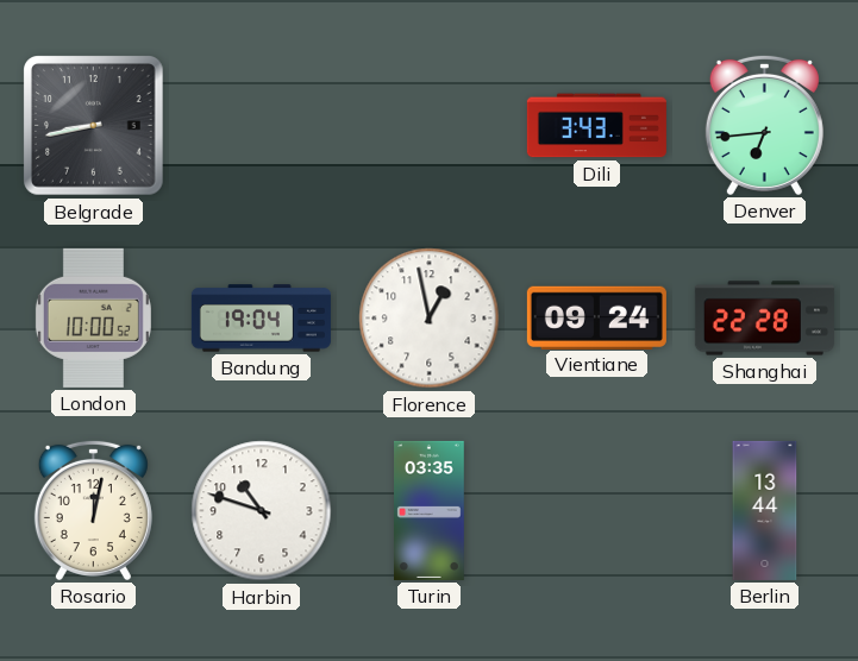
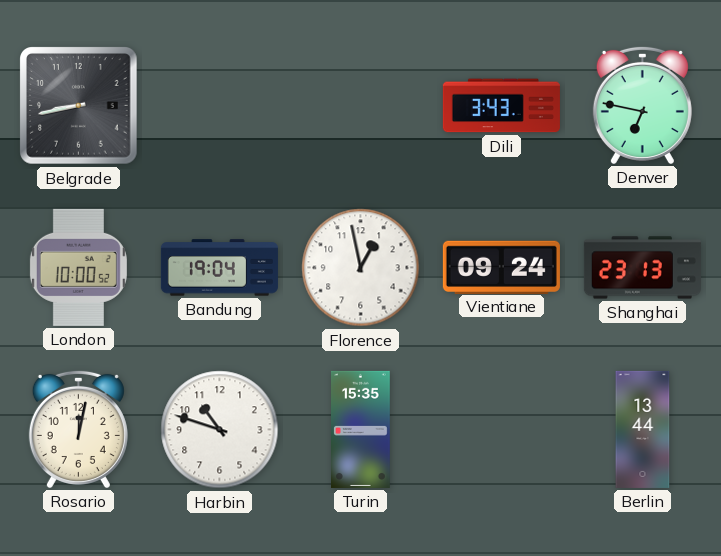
Denver: 6:44 -> 6:47 (642, 105)
Shanghai: 22:28 -> 23:13 (642, 268)
Turin: 03:35 -> 15:35 (361, 429)
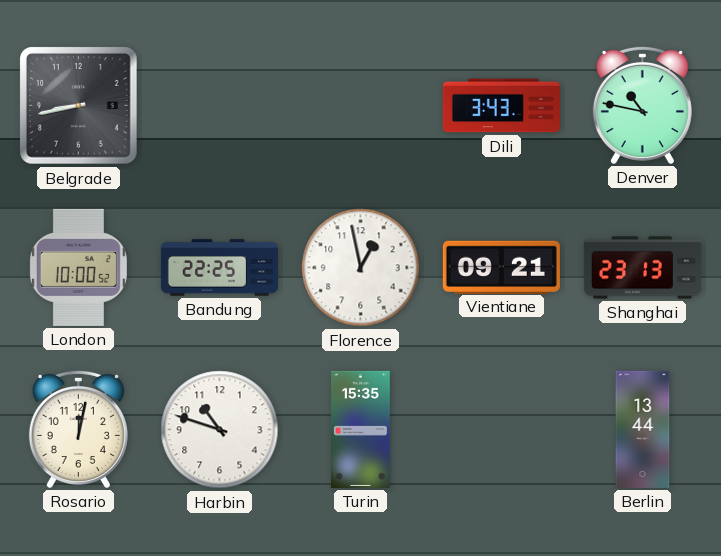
Denver: 6:47 -> 10:47 (642, 105)
Bandung: 19:04 -> 22:25 (219, 268)
Vientiane: 09:24 -> 09:21 (501, 267)
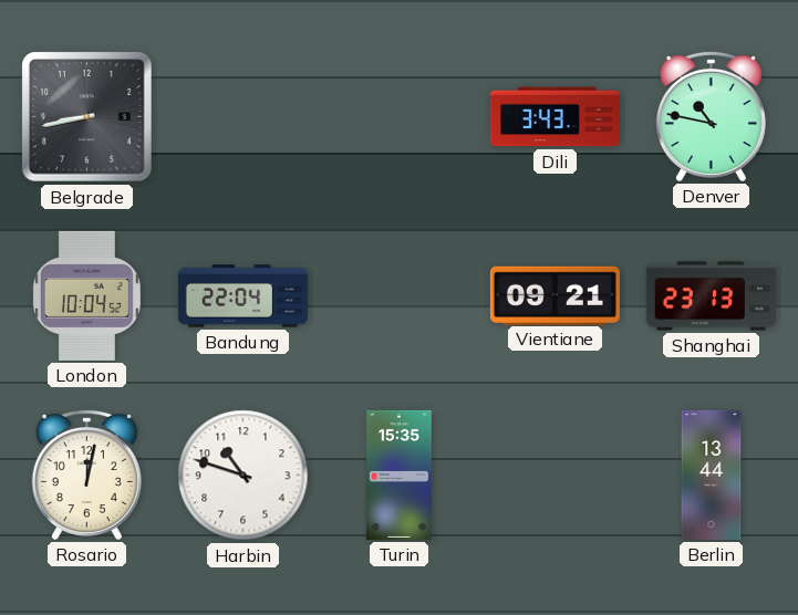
London: 10:00 -> 10:04 (86, 295)
Bandung: 22:25 -> 22:04 (242, 296)
Florence: 12:58 -> none (361, 268)
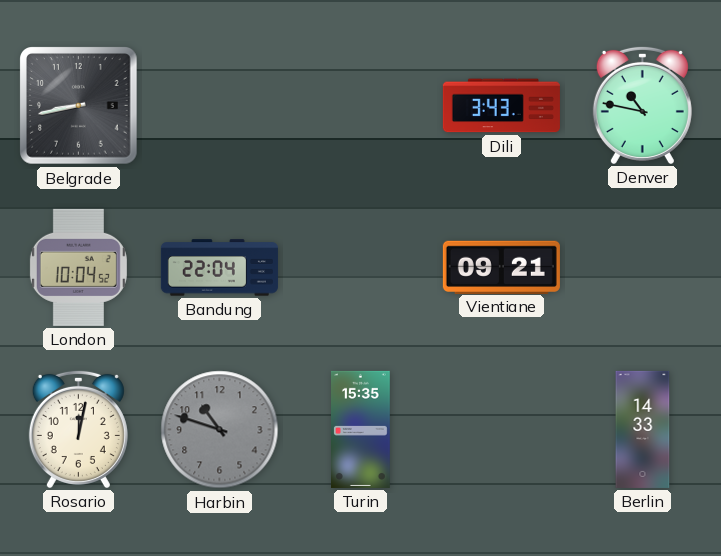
Shanghai: 23:13 -> none (711, 296)
Harbin dial: white -> grey (220, 430)
Berlin: 13:44 -> 14:33 (643, 429)
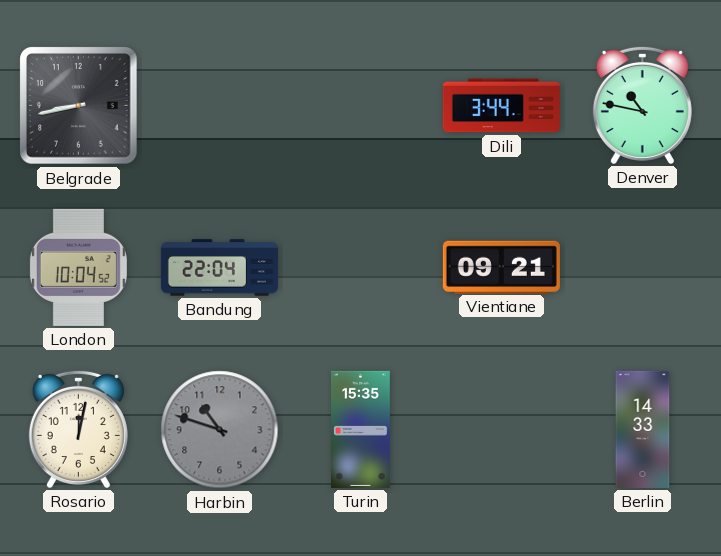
Dili: 3:43 -> 3:44 (501, 106)
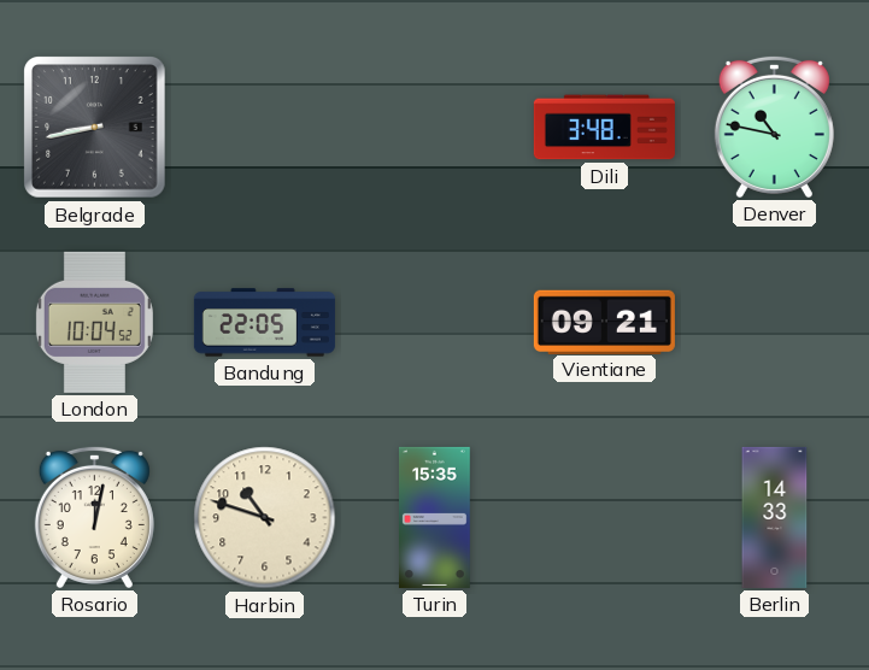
Dili: 3:44 -> 3:48 (604, 128)
Bandung: 22:04 -> 22:05 (264, 323)
Harbin dial: grey -> cream (265, 518)
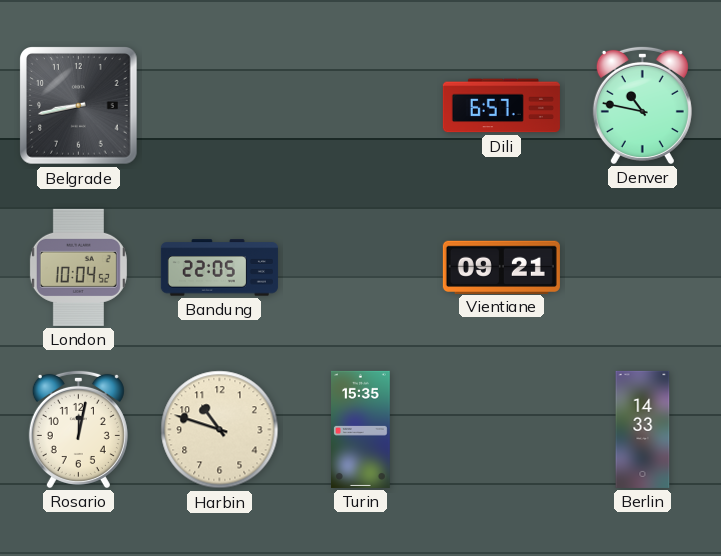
Dili: 3:48 -> 6:57 (501, 106)
